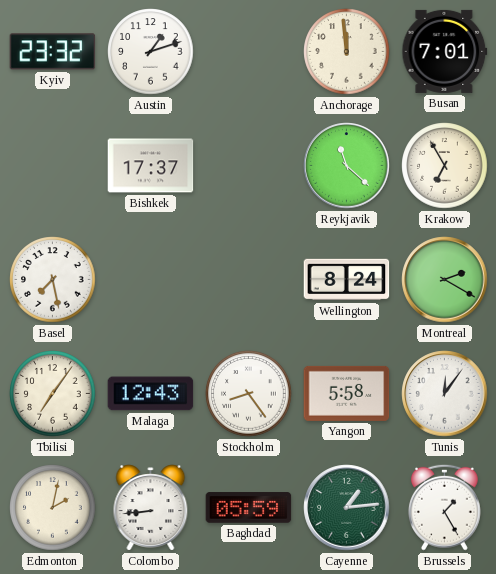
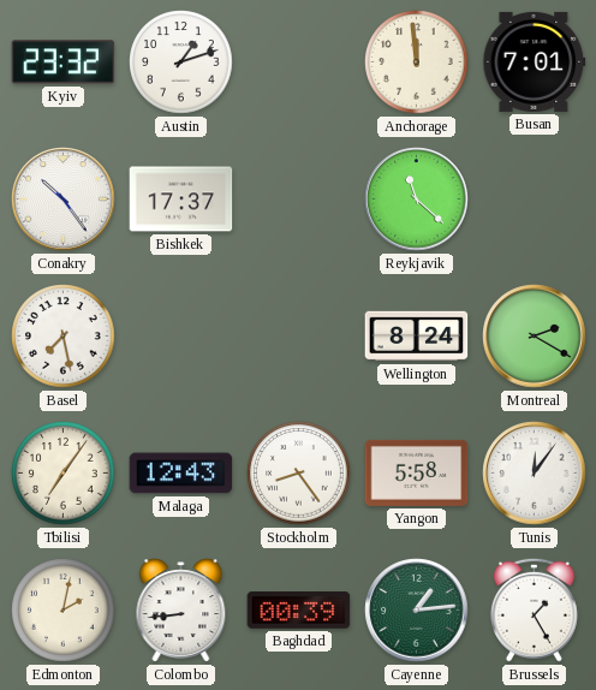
Conakry: none -> 10:24 (64, 200)
Krakow: 6:55 -> none (445, 166)
Baghdad: 05:59 -> 00:39 (299, 611)
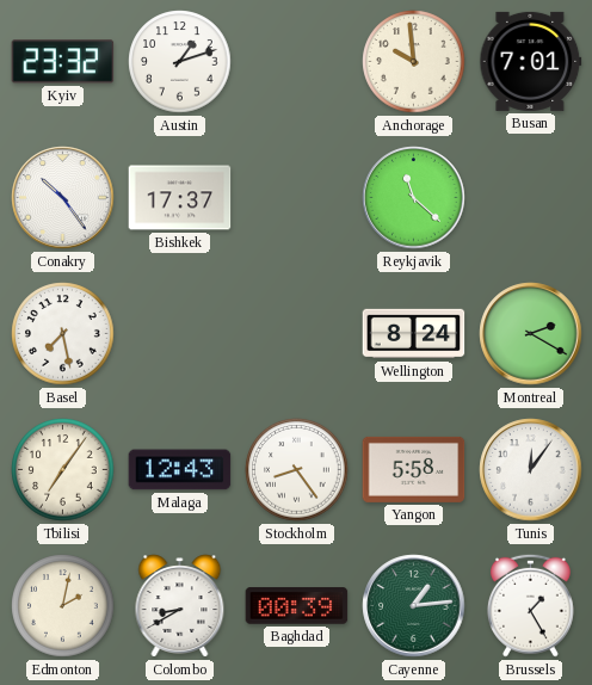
Anchorage: 11:59 -> 9:59 (414, 62)
Colombo: 8:44 -> 8:40 (180, 606)
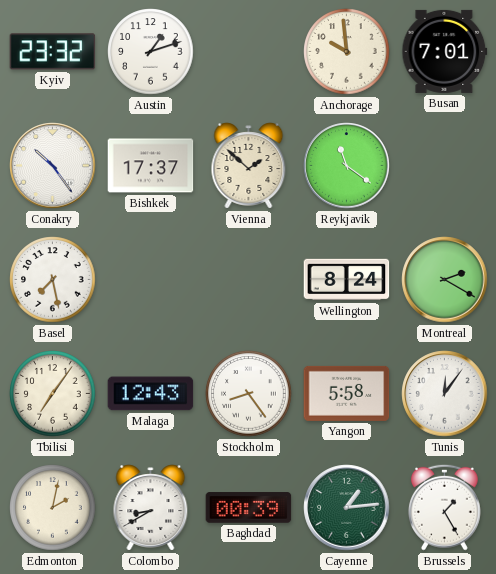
Vienna: none -> 1:52 (249, 166)
Reykjavik: 11:22 -> 11:21 (347, 166)
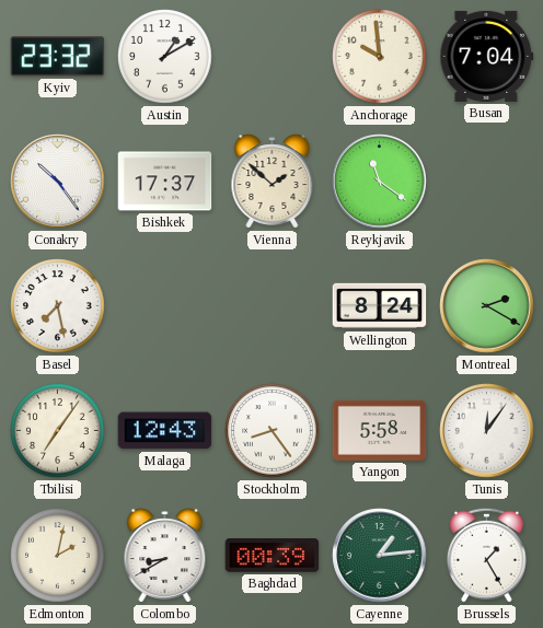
Austin: 1:12 -> 1:10 (165, 57)
Busan: 7:01 -> 7:04 (487, 56)
